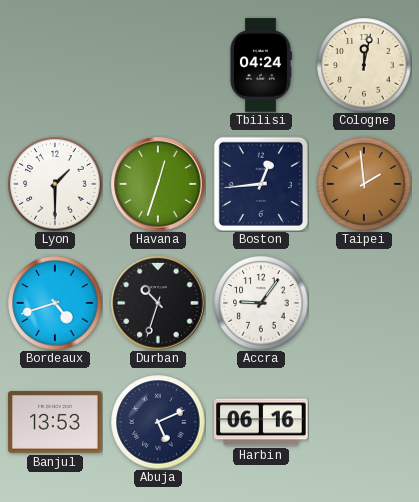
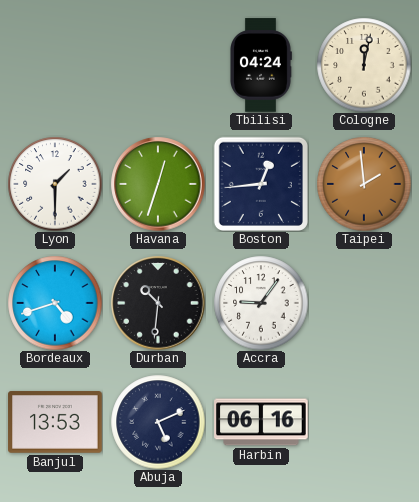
Durban: 10:33 -> 10:31 (158, 303)
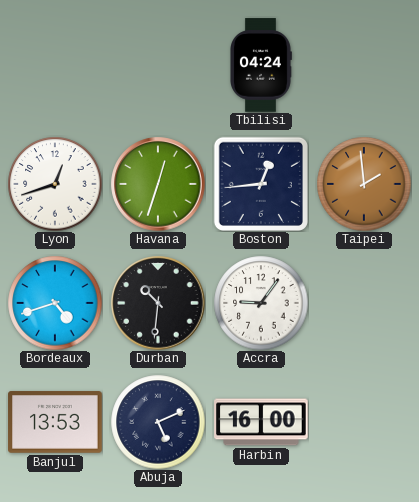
Cologne: 12:02 -> none (364, 65)
Lyon: 1:30 -> 12:42 (55, 184)
Harbin: 06:16 -> 16:00 (261, 422)
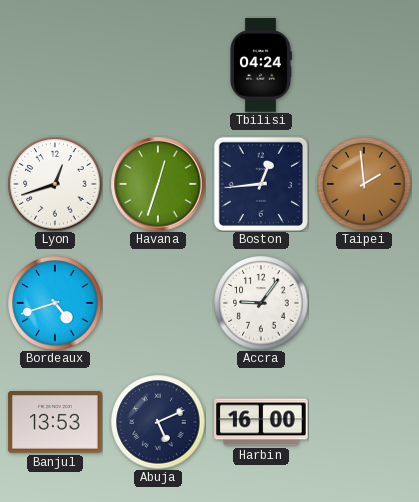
Durban: 10:31 -> none (158, 303)
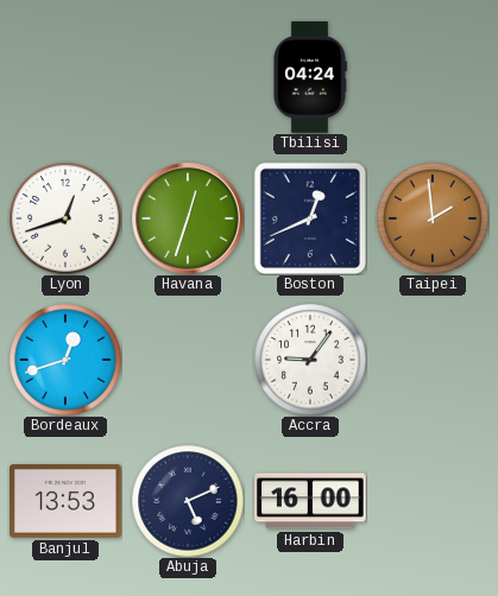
Boston: 12:44 -> 12:41 (310, 218)
Bordeaux: 4:42 -> 12:42 (65, 360)
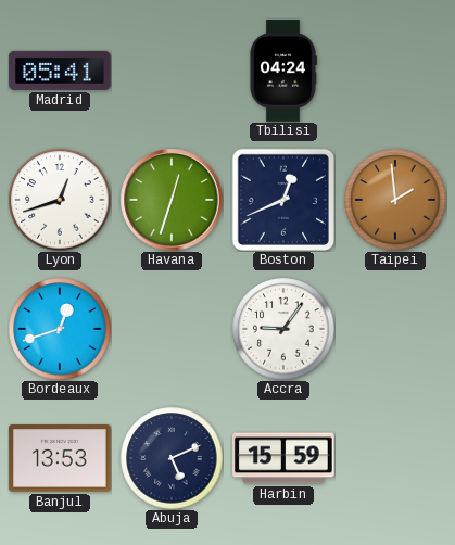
Madrid: none -> 05:41 (60, 71)
Harbin: 16:00 -> 15:59 (283, 458)
